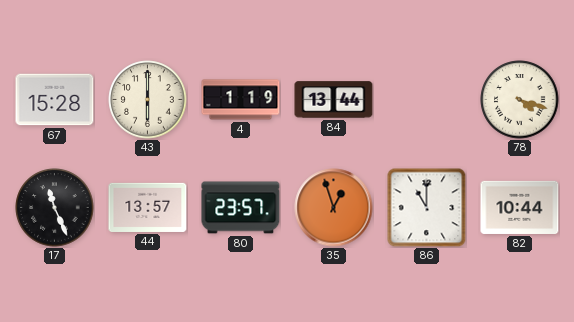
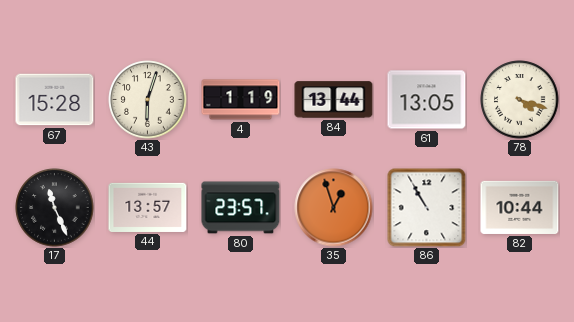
43: 6:00 -> 6:03 (148, 100)
61: none -> 13:05 (427, 100)
86: 11:00 -> 10:55 (427, 208)
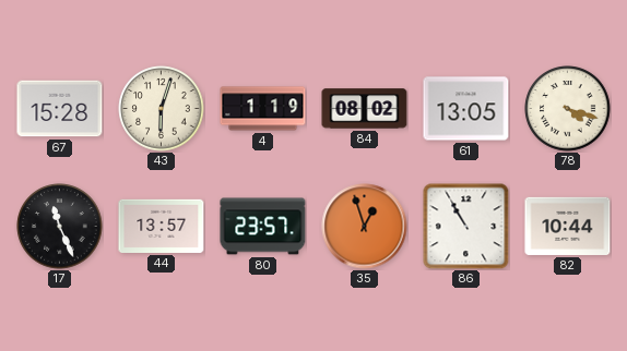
84: 13:44 -> 08:02 (365, 109)
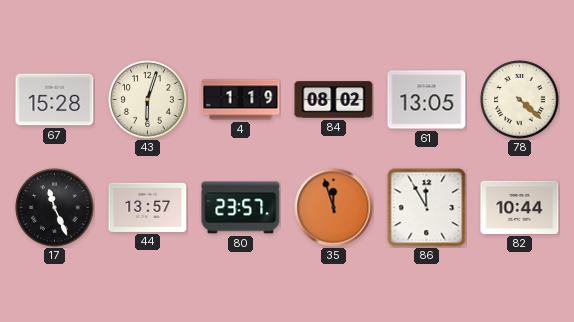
78: 4:18 -> 4:22 (520, 100)
35: 12:57 -> 11:57 (334, 208)
86: 10:55 -> 11:55 (427, 208)
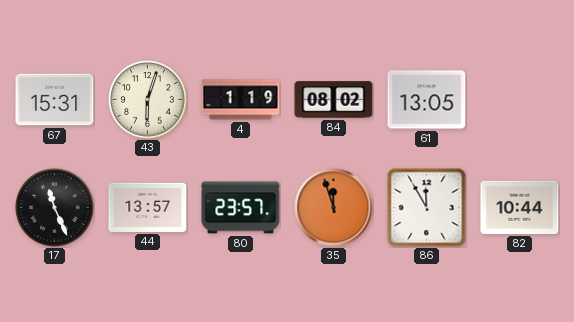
67: 15:28 -> 15:31 (55, 100)
78: 4:22 -> none (520, 100)
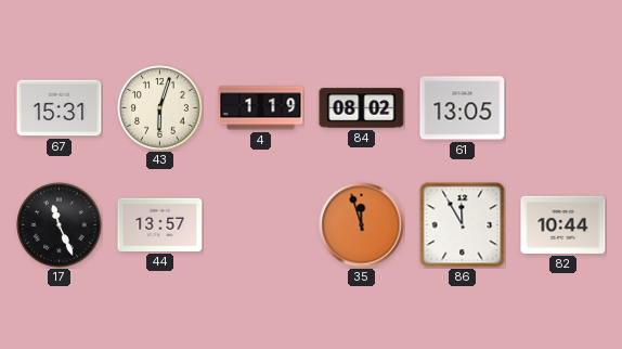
80: 23:57 -> none (241, 208)
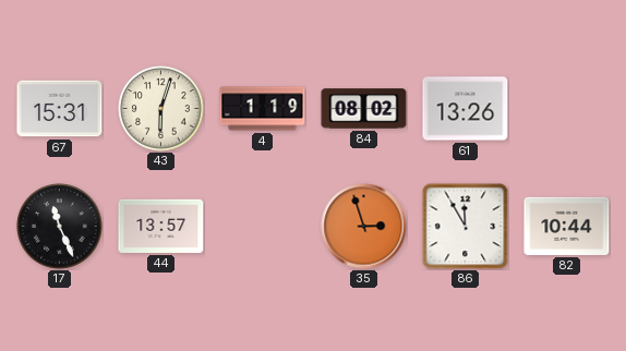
61: 13:05 -> 13:26 (466, 109)
35: 11:57 -> 2:57 (364, 227)
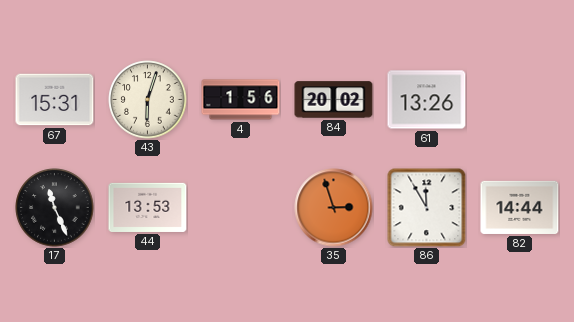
4: 1:19 -> 1:56 (241, 100)
84: 08:02 -> 20:02 (334, 100)
44: 13:57 -> 13:53 (148, 207)
82: 10:44 -> 14:44 (520, 207)
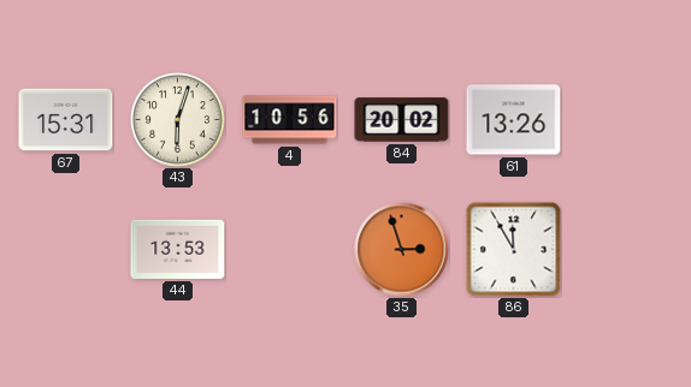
4: 1:56 -> 10:56 (290, 120)
17: 11:26 -> none (55, 208)
82: 14:44 -> none (520, 207)
